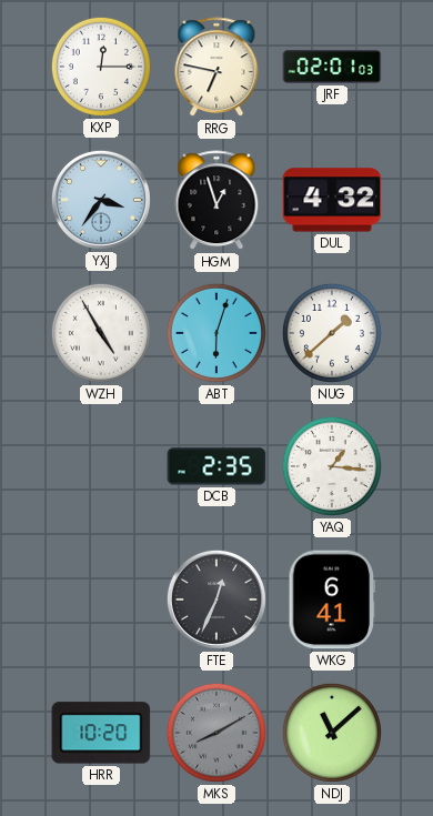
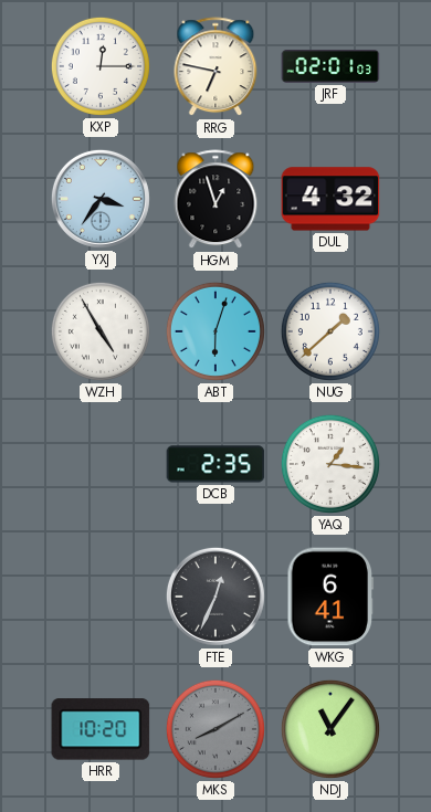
NDJ: 11:08 -> 11:06 (330, 729)
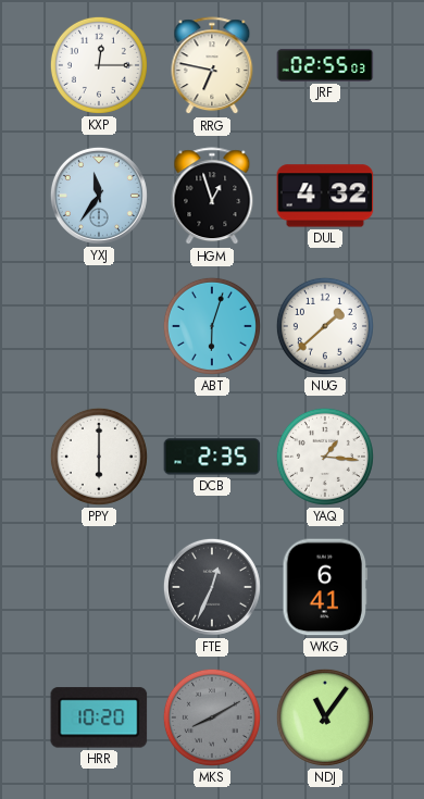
JRF: 02:01 -> 02:55 (325, 65)
YXJ: 3:36 -> 11:36 (99, 196)
WZH: 4:55 -> none (101, 331)
PPY: none -> 6:00 (99, 457)
